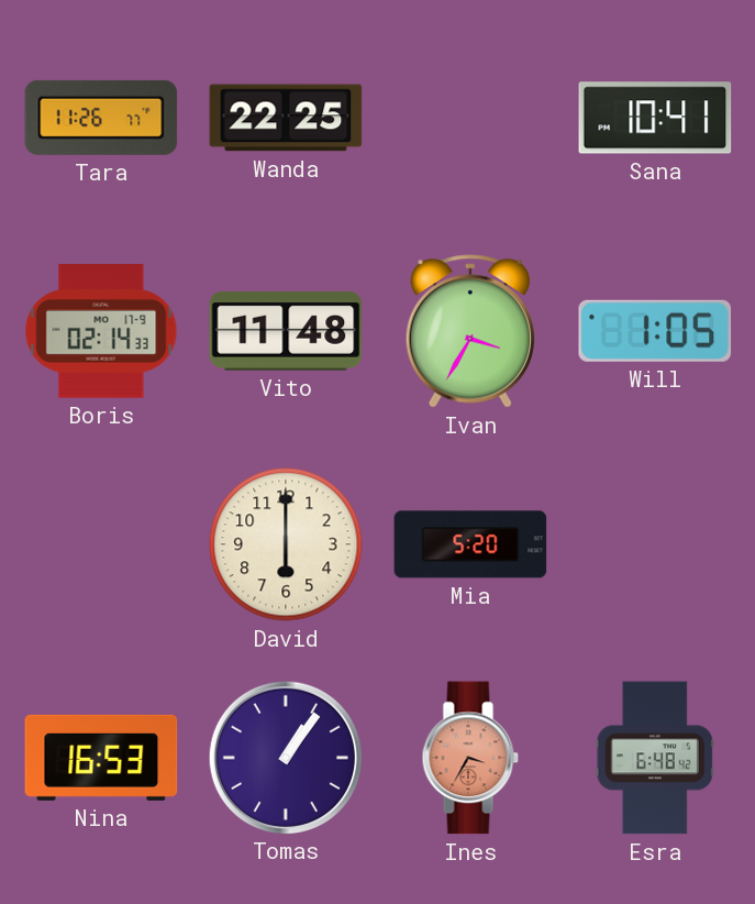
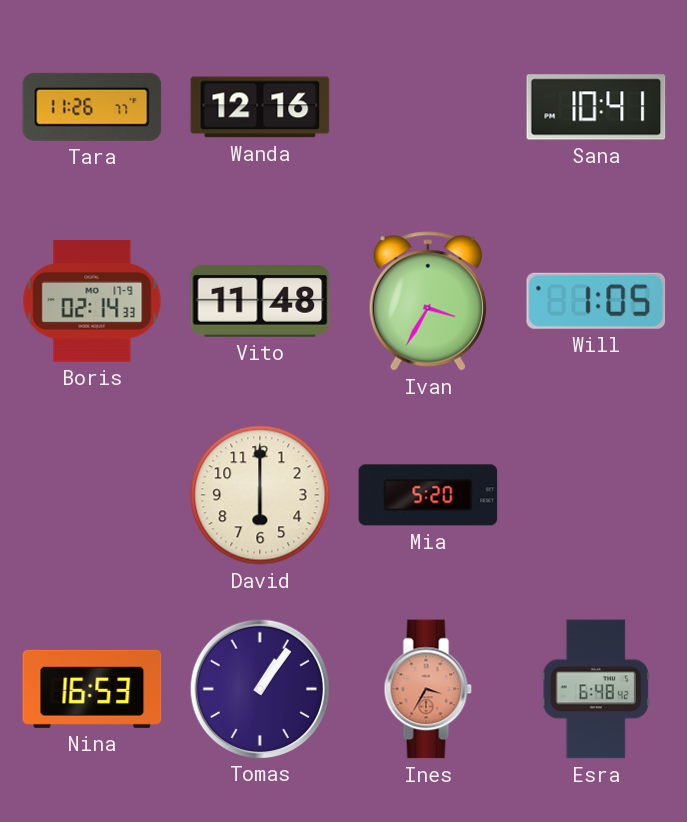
Wanda: 22:25 -> 12:16 (260, 107)
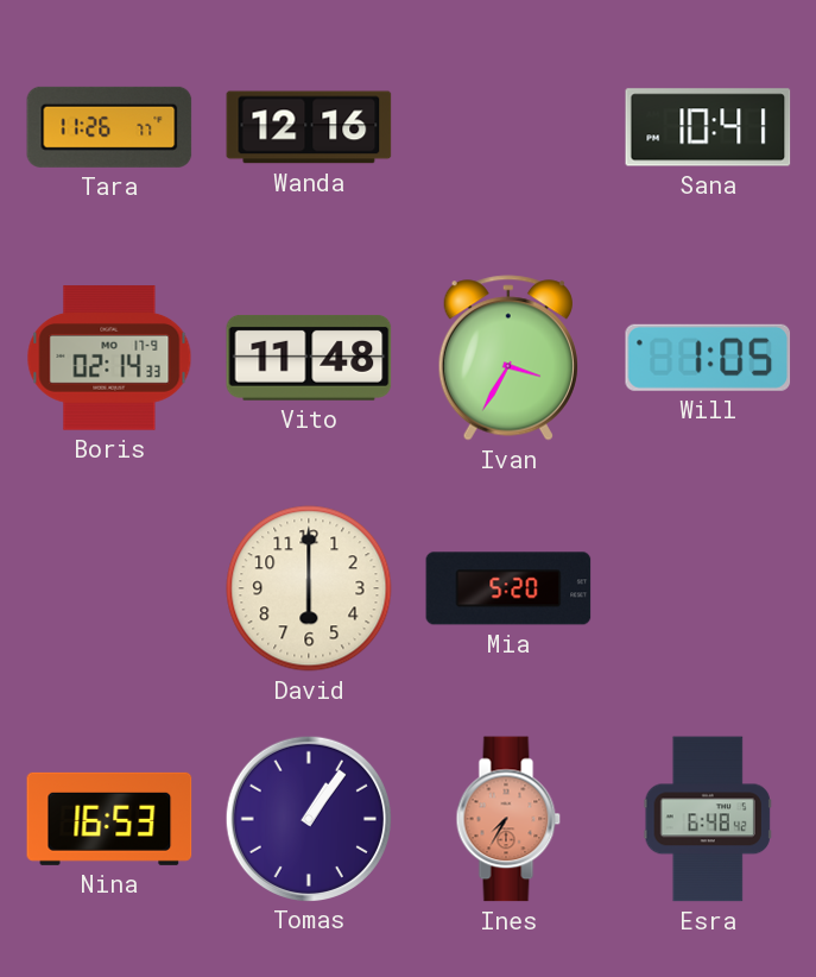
Ines: 3:35 -> 7:35 (508, 819)
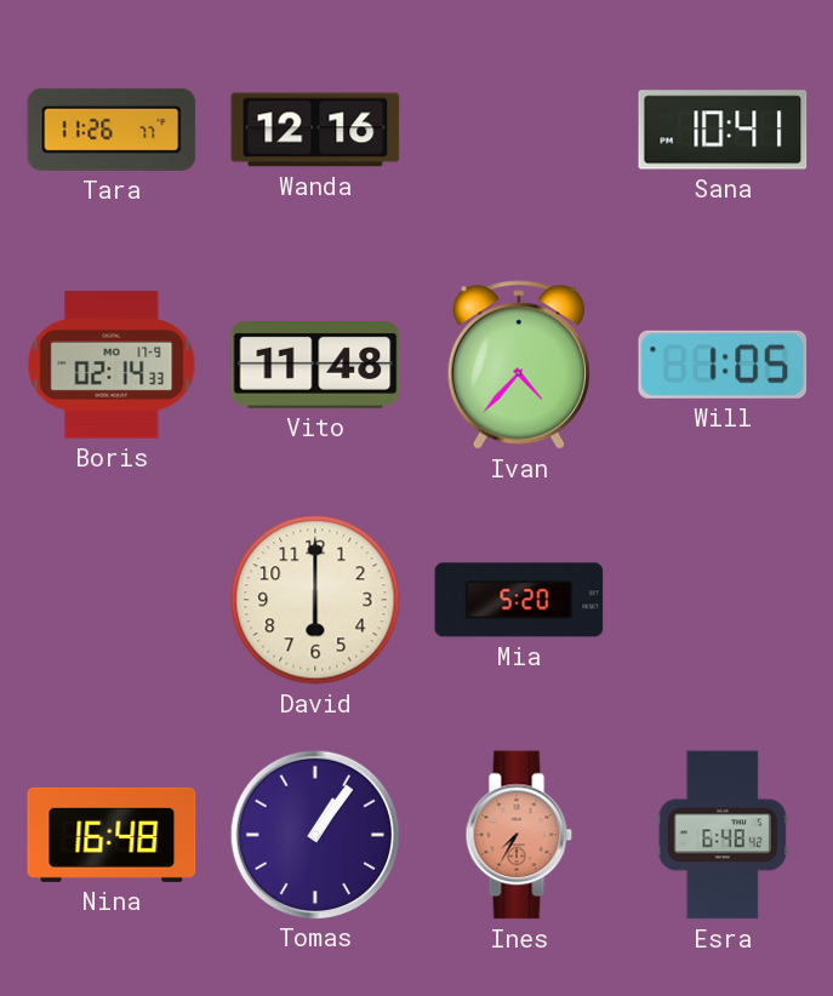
Ivan: 3:35 -> 4:37 (519, 365)
Nina: 16:53 -> 16:48 (112, 835)
